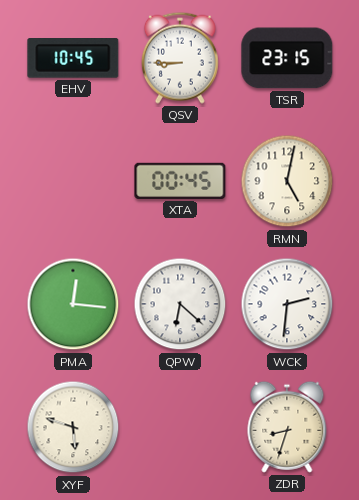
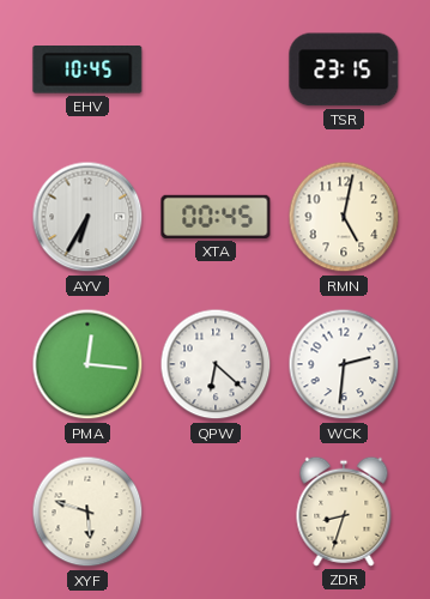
QSV: 8:45 -> none (180, 58)
AYV: none -> 6:35 (87, 217)
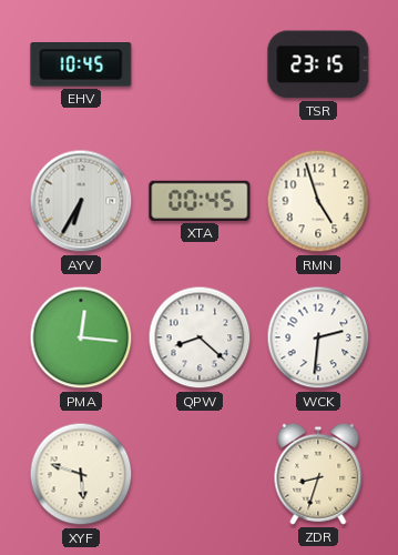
RMN: 5:02 -> 4:57 (318, 201)
QPW: 6:22 -> 8:22 (200, 337)
